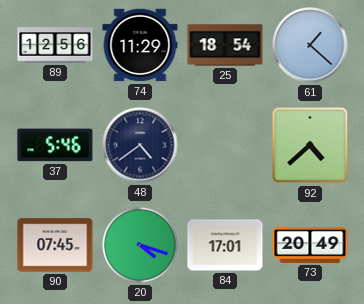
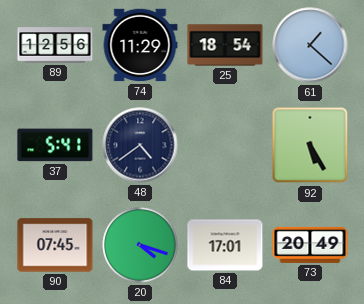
37: 5:46 -> 5:41 (55, 145)
92: 4:38 -> 5:25 (310, 145)
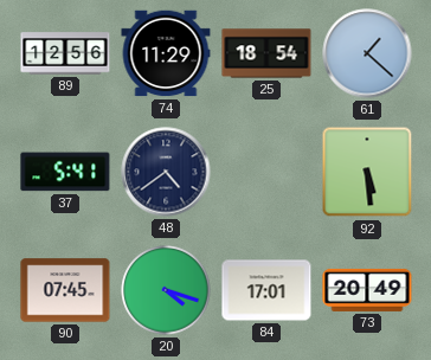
92: 5:25 -> 5:29 (367, 172)
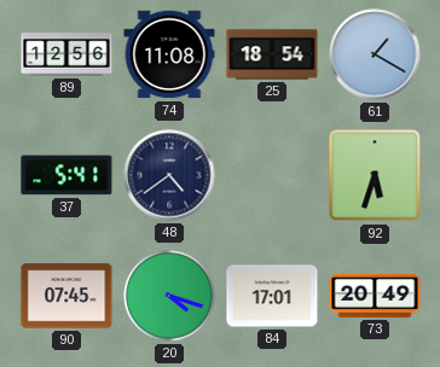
74: 11:29 -> 11:08 (169, 54)
61: 1:22 -> 1:20 (375, 54)
92: 5:29 -> 5:33 (375, 175)
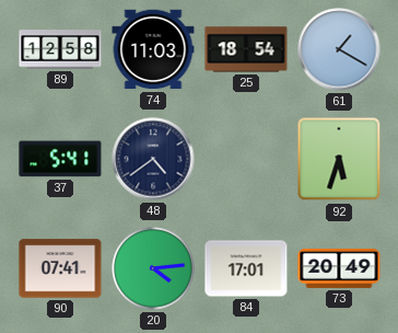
89: 12:56 -> 12:58 (60, 49)
74: 11:08 -> 11:03 (153, 49)
90: 07:45 -> 07:41 (60, 268)
20: 4:18 -> 4:14 (153, 268)
